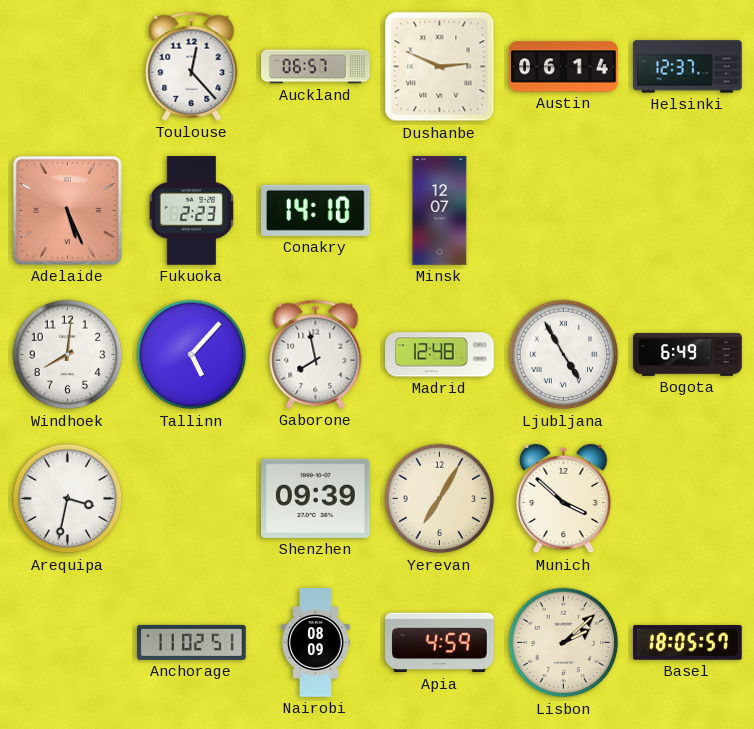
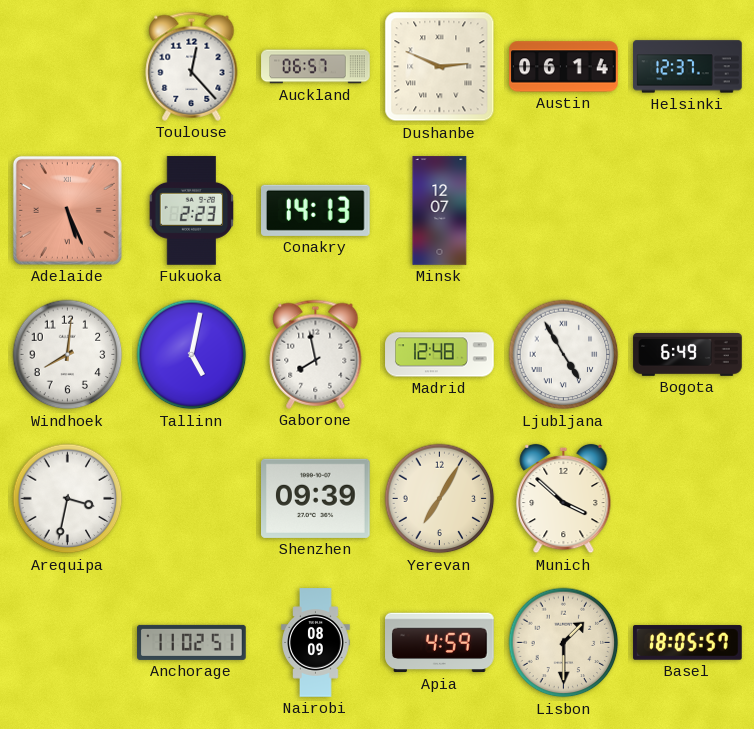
Conakry: 14:10 -> 14:13 (316, 210)
Tallinn: 5:07 -> 5:02 (192, 355)
Lisbon: 2:08 -> 1:30 (564, 643)
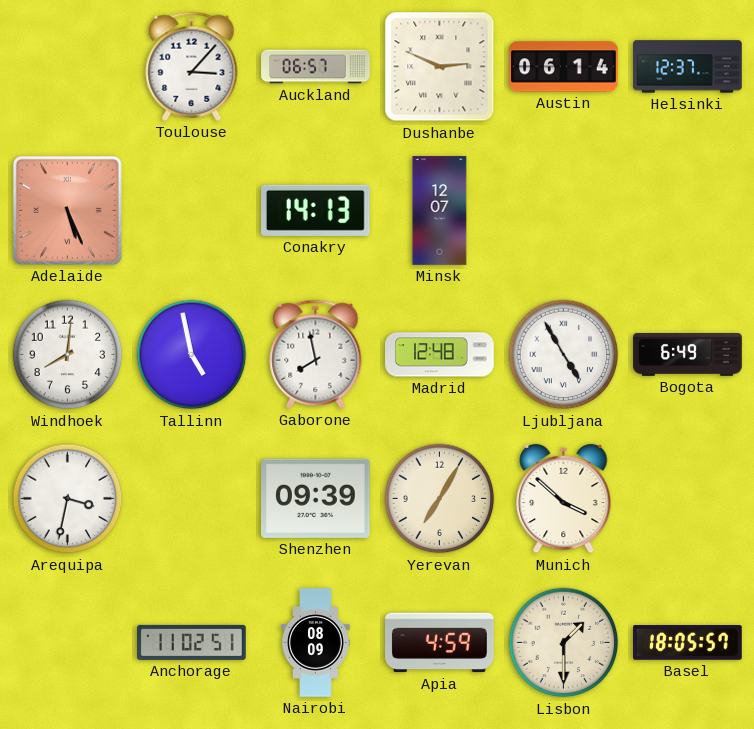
Toulouse: 12:23 -> 3:07 (192, 66)
Fukuoka: 2:23 -> none (192, 211)
Tallinn: 5:02 -> 4:58 (192, 355)
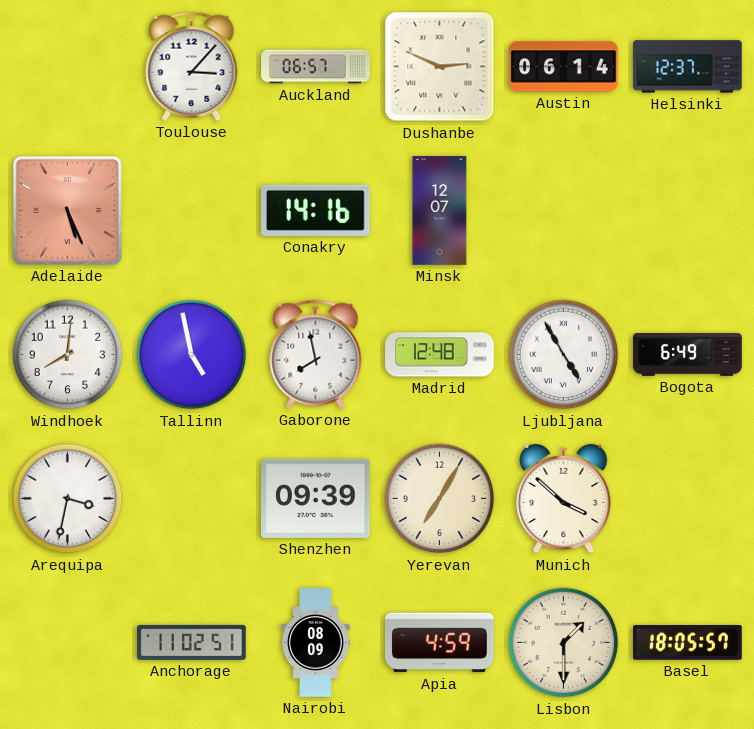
Conakry: 14:13 -> 14:16 (316, 210)
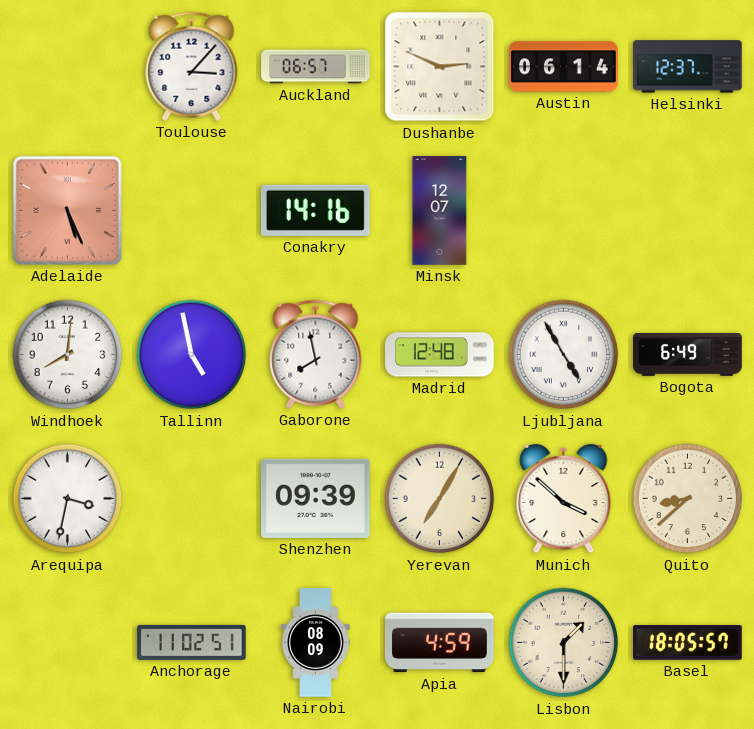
Quito: none -> 8:38 (688, 499)
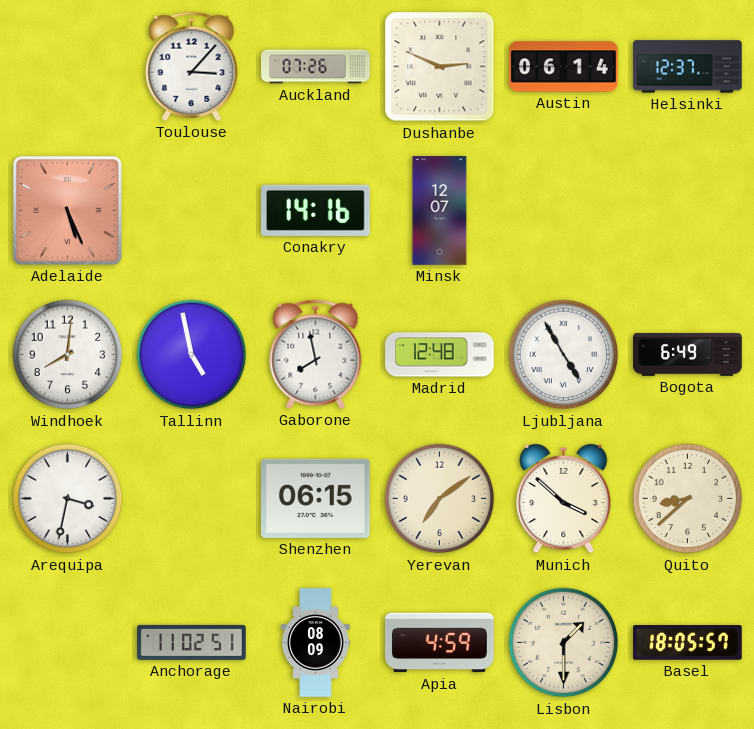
Auckland: 06:57 -> 07:26 (316, 67)
Shenzhen: 09:39 -> 06:15 (316, 498)
Yerevan: 7:05 -> 7:09 (440, 499)
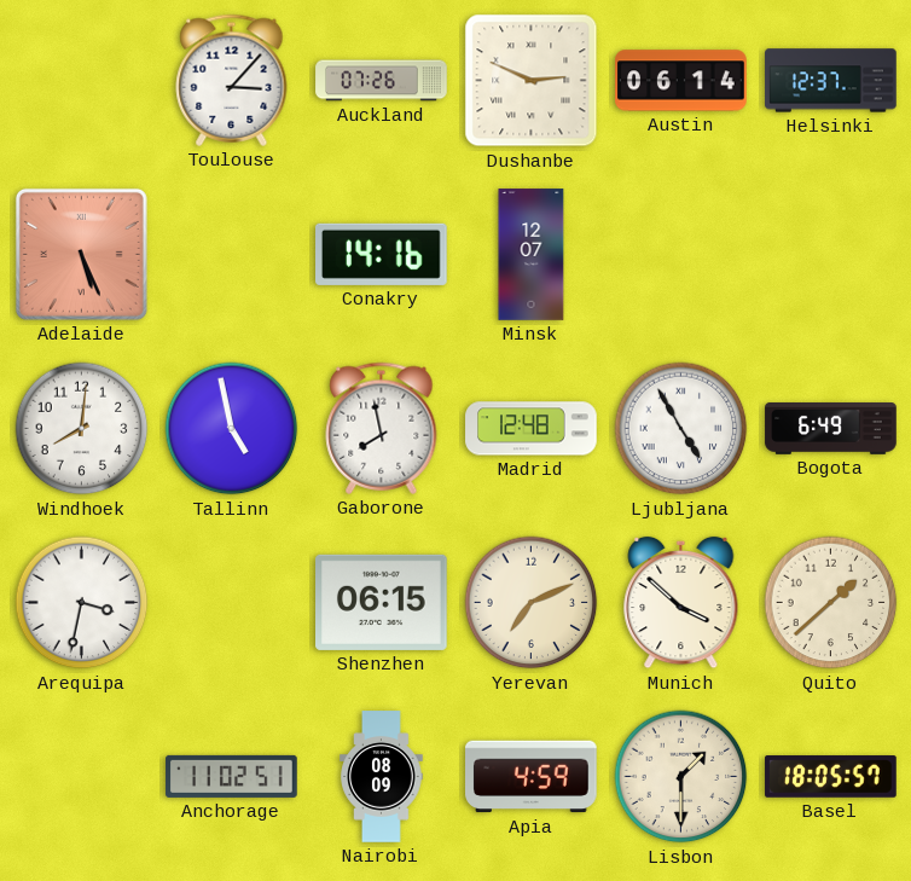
Yerevan: 7:09 -> 7:11 (532, 603)
Quito: 8:38 -> 1:38 (831, 603)
